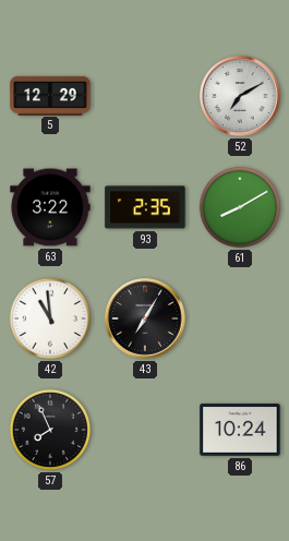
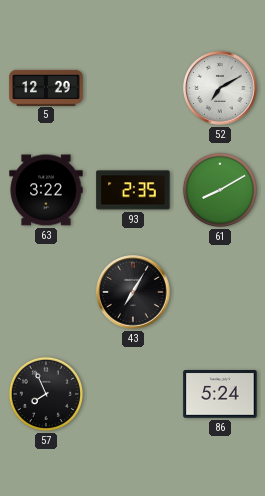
42: 10:59 -> none (50, 318)
86: 10:24 -> 5:24 (220, 394)
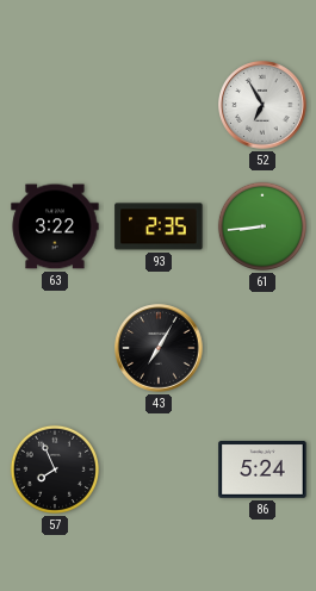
5: 12:29 -> none (46, 87)
52: 7:10 -> 6:55 (262, 105)
61: 8:10 -> 8:44 (262, 226)
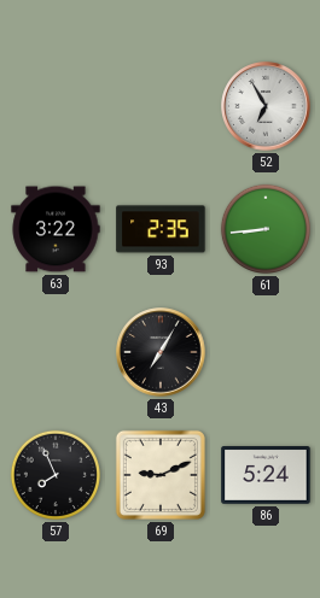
69: none -> 9:11 (161, 475)
